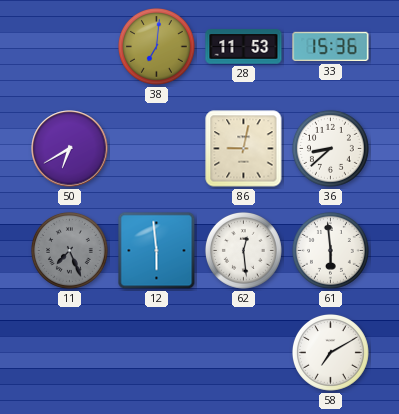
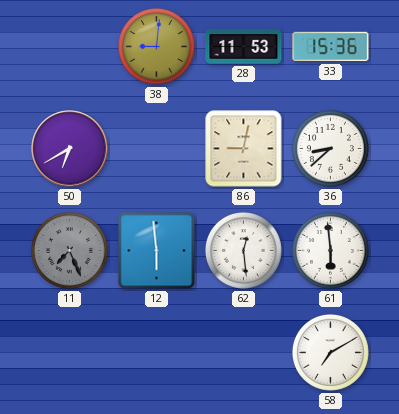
38: 7:01 -> 9:01 (156, 46)
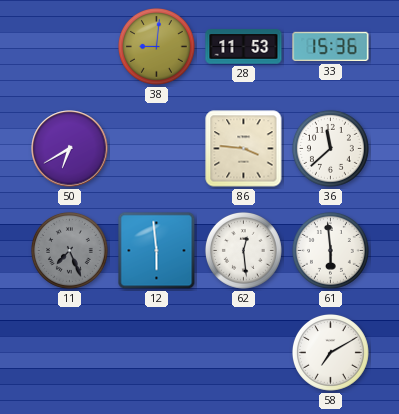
86: 9:02 -> 3:46 (244, 149)
36: 8:38 -> 11:38 (330, 148)
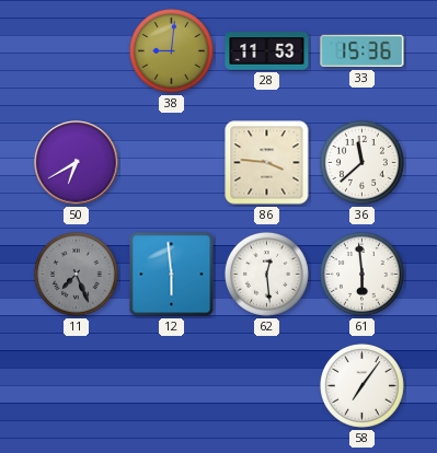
58: 7:10 -> 7:06 (361, 385)
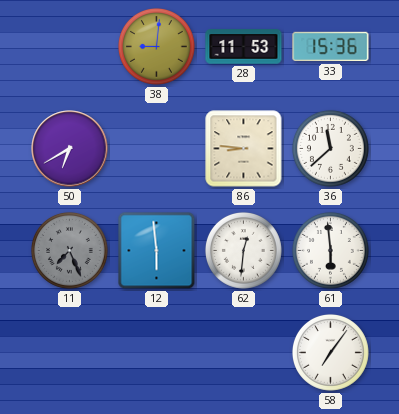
86: 3:46 -> 8:46 (244, 149)
62: 12:29 -> 12:31 (243, 250)
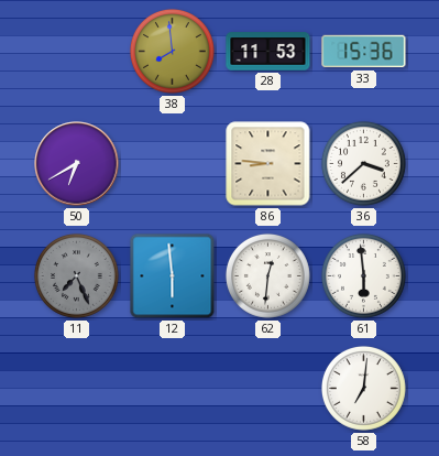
38: 9:01 -> 7:59 (172, 51)
36: 11:38 -> 3:38 (363, 163)
58: 7:06 -> 7:01 (363, 388)
